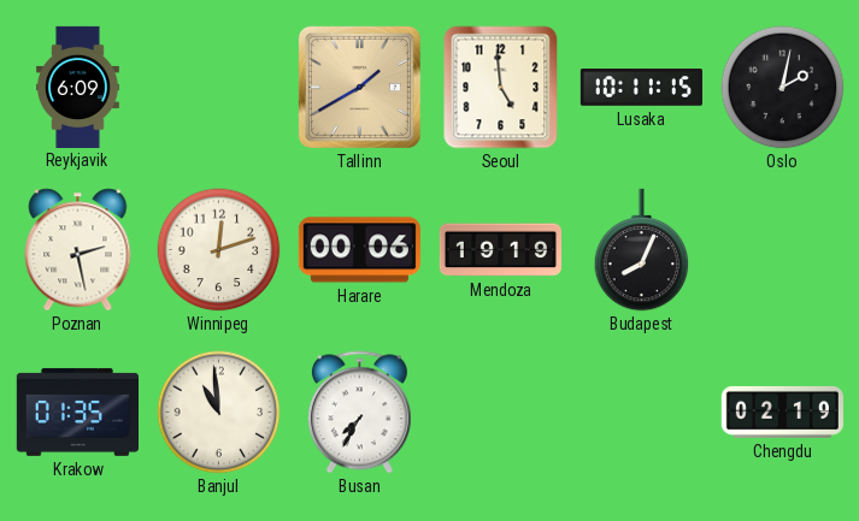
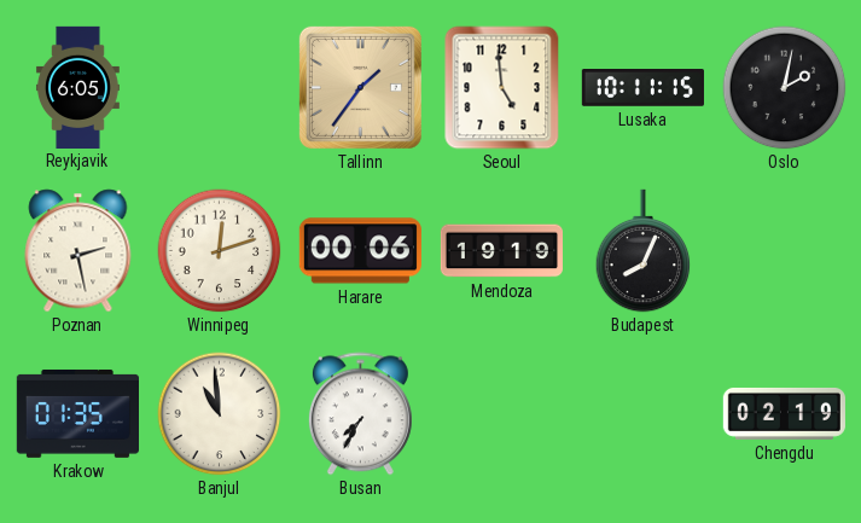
Reykjavik: 6:09 -> 6:05 (77, 87)
Tallinn: 1:40 -> 1:36 (360, 87)
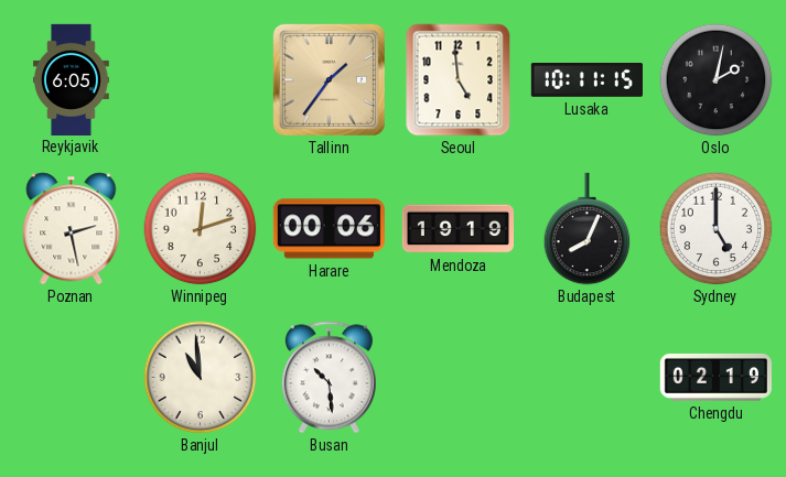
Sydney: none -> 5:00 (717, 229)
Krakow: 01:35 -> none (77, 413)
Busan: 7:35 -> 10:29 (329, 378)
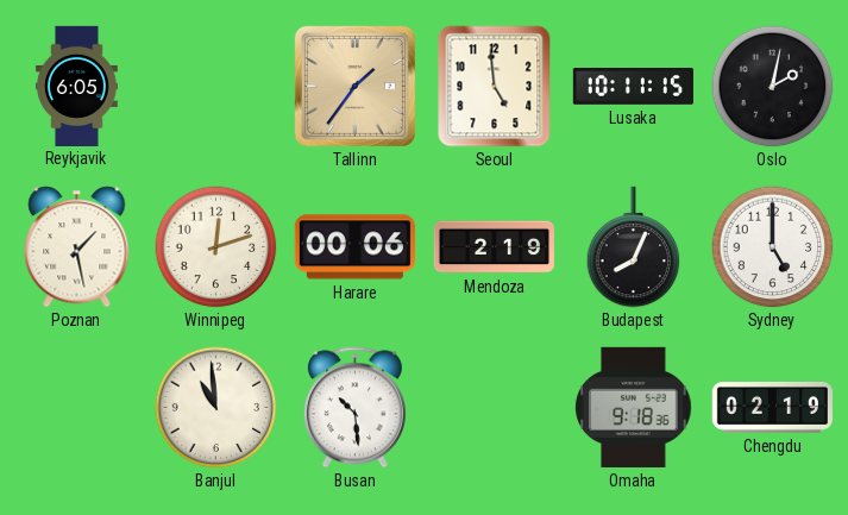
Poznan: 2:28 -> 1:28 (77, 247)
Mendoza: 19:19 -> 2:19 (494, 247)
Omaha: none -> 9:18 (634, 407)
